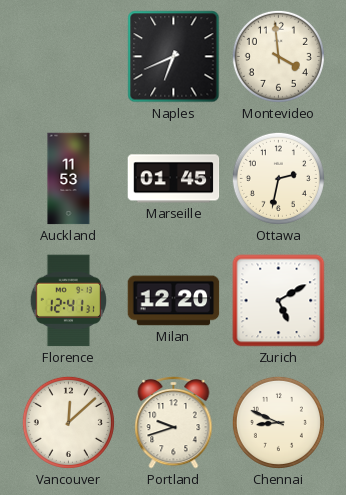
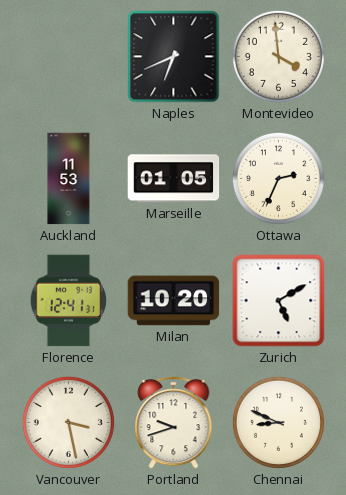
Marseille: 01:45 -> 01:05 (174, 179)
Ottawa: 2:32 -> 2:34 (278, 178)
Milan: 12:20 -> 10:20 (174, 301)
Vancouver: 12:08 -> 3:28 (68, 422)
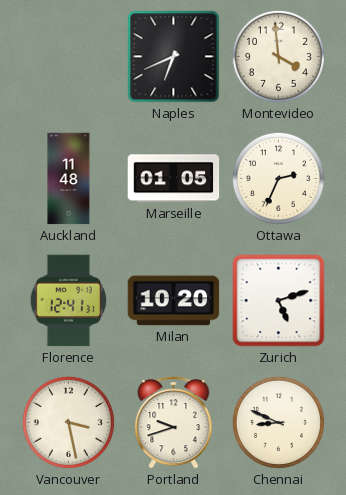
Auckland: 11:53 -> 11:48 (69, 179)
Zurich: 5:10 -> 5:12 (279, 301)
